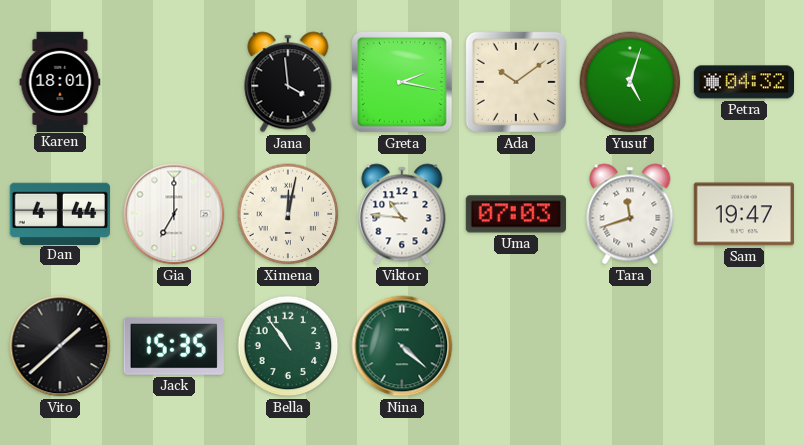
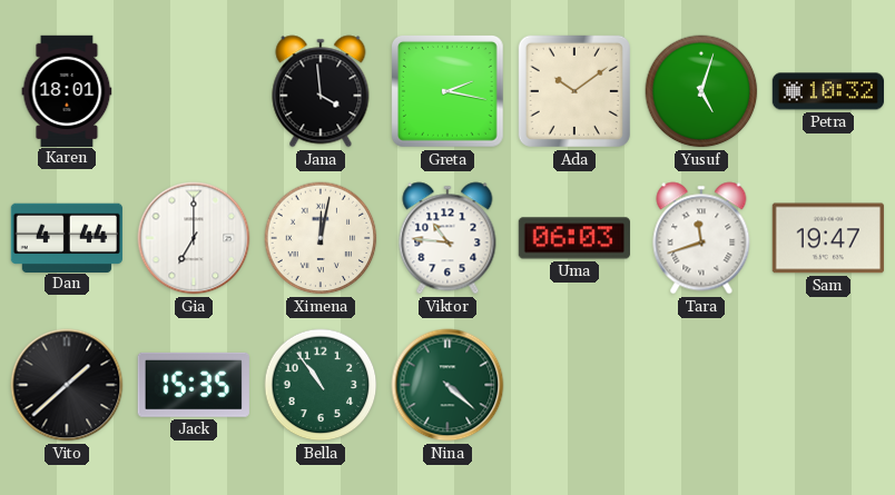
Petra: 04:32 -> 10:32 (827, 91)
Uma: 07:03 -> 06:03 (574, 238)
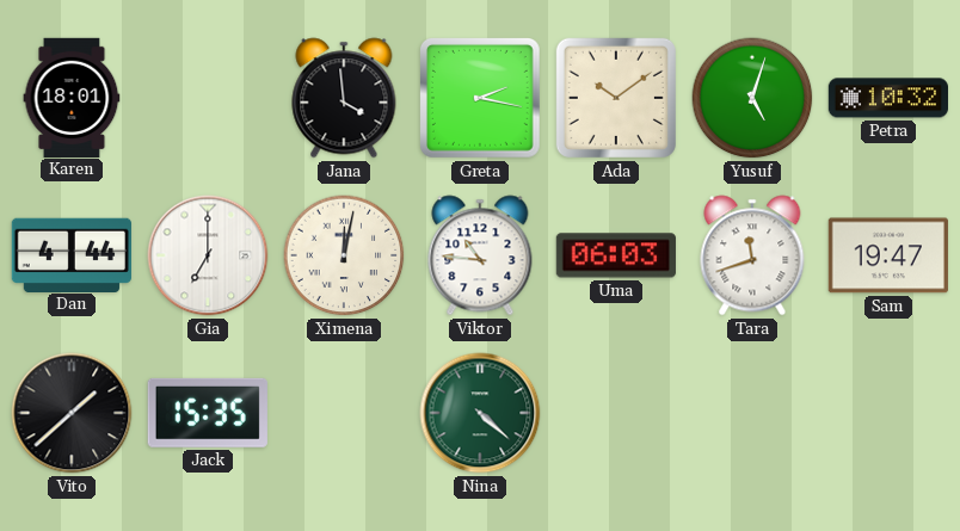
Bella: 10:54 -> none (321, 385)
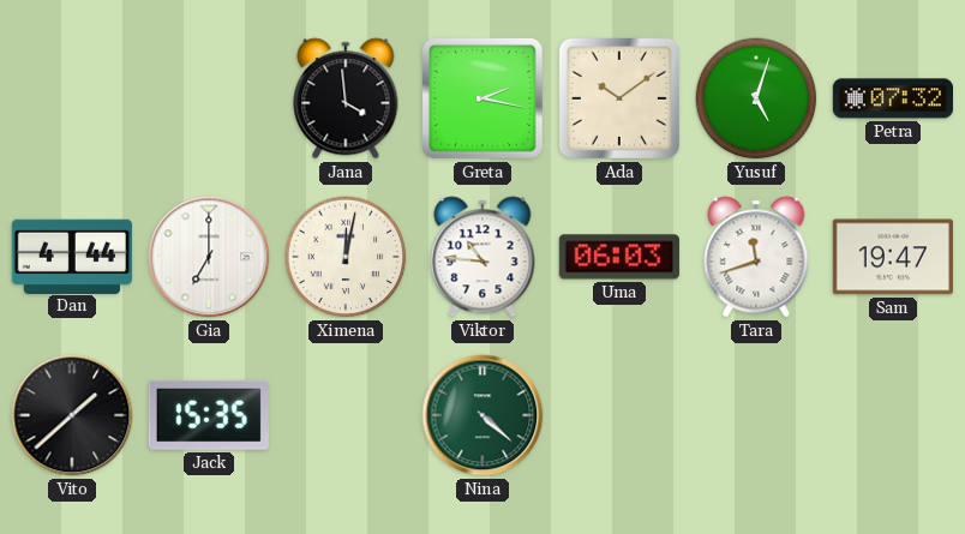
Karen: 18:01 -> none (72, 97)
Petra: 10:32 -> 07:32 (892, 98)
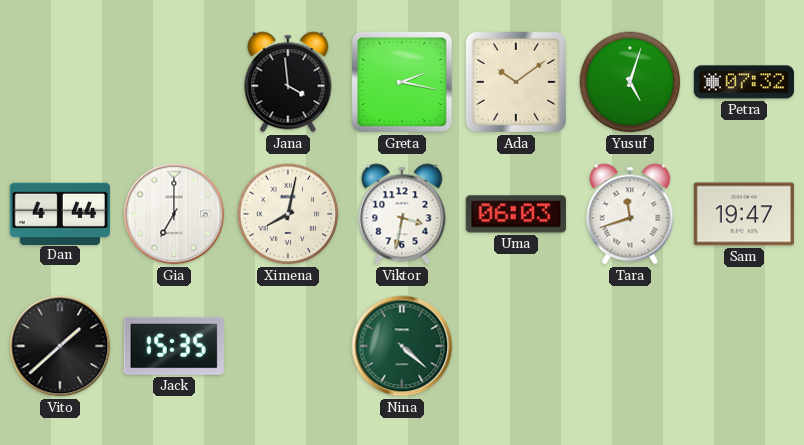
Ximena: 12:02 -> 8:02 (288, 214)
Viktor: 10:46 -> 3:32 (402, 214)
